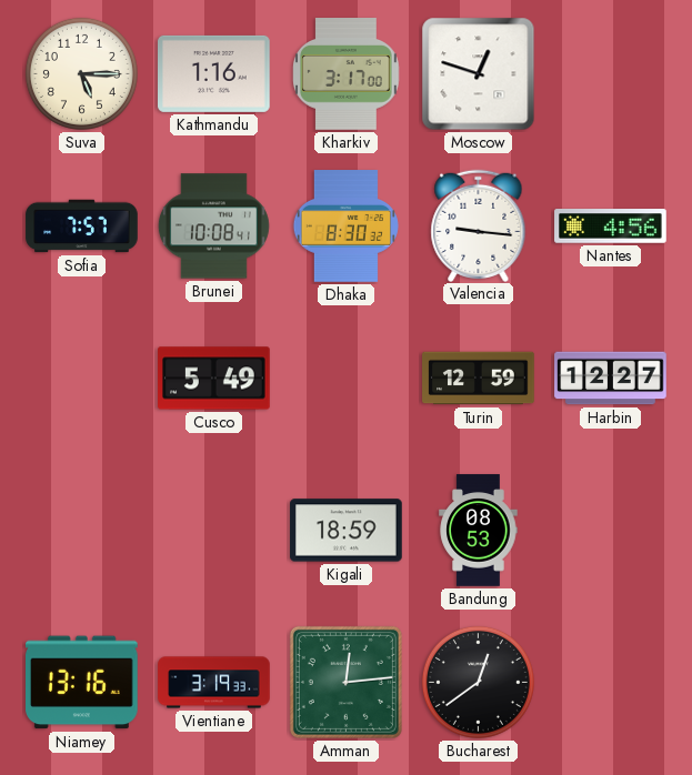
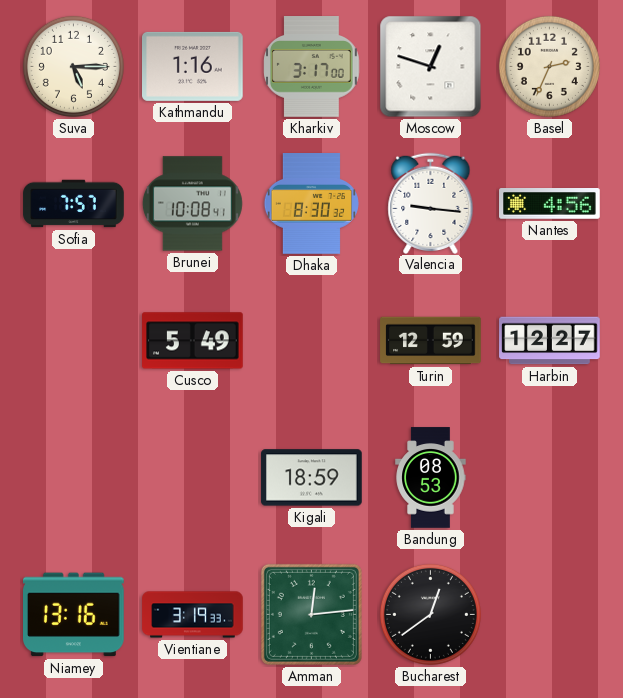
Basel: none -> 2:34 (549, 66)
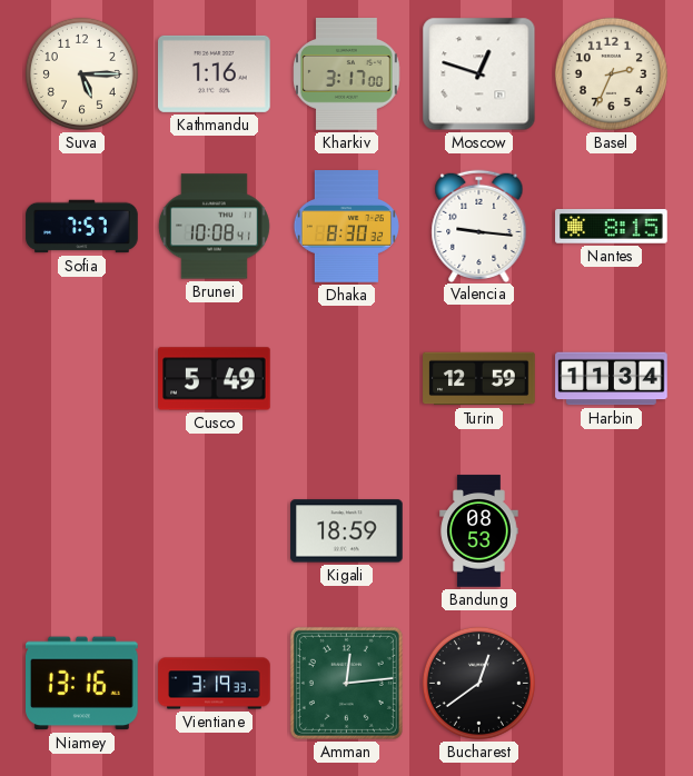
Nantes: 4:56 -> 8:15 (612, 227)
Harbin: 12:27 -> 11:34 (612, 379)
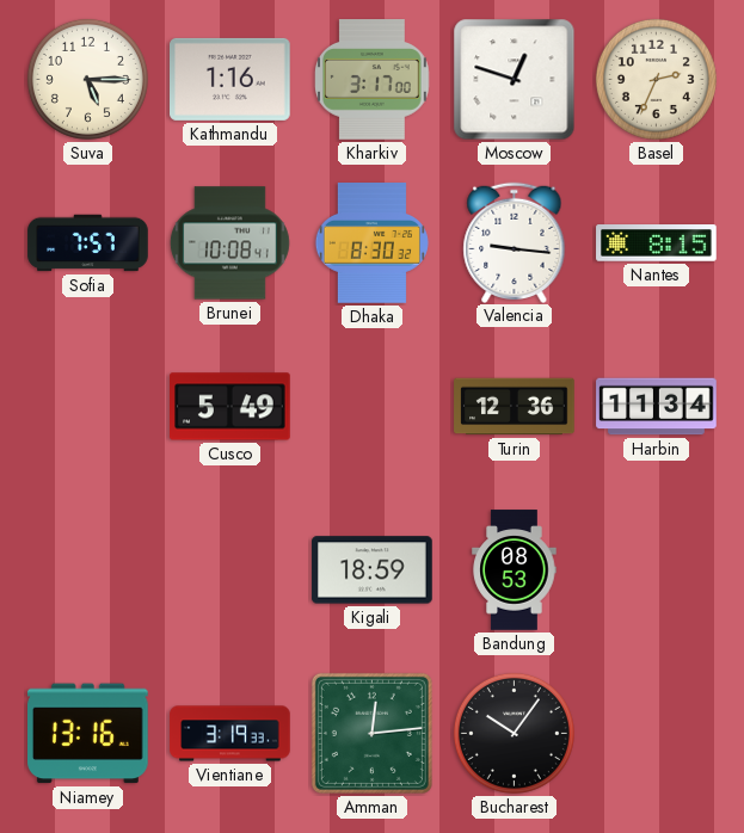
Turin: 12:59 -> 12:36 (515, 407)
Bucharest: 12:39 -> 10:06 (514, 733)
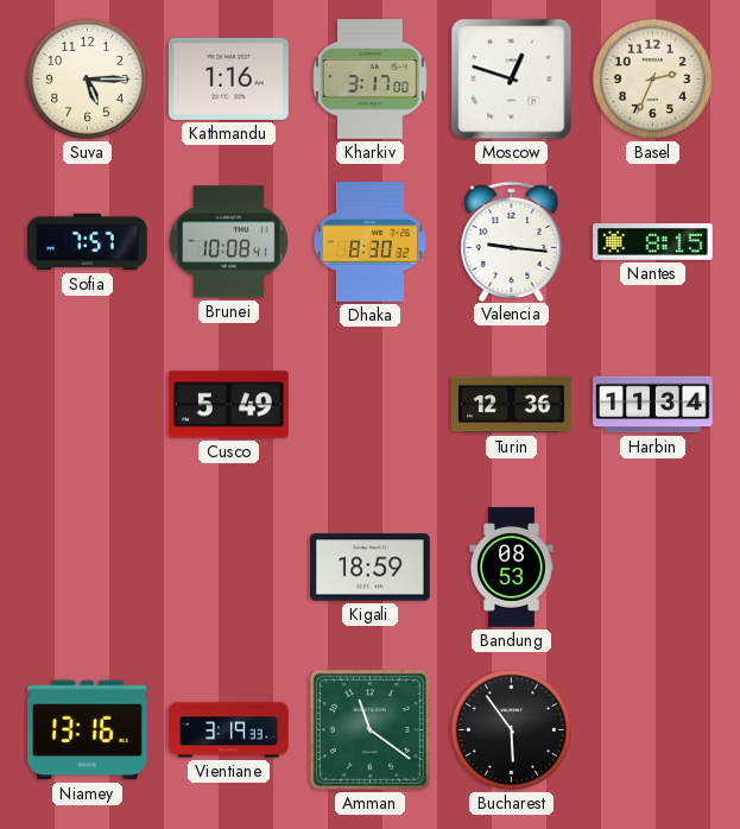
Amman: 12:14 -> 11:21 (369, 729)
Bucharest: 10:06 -> 5:54 (511, 729)
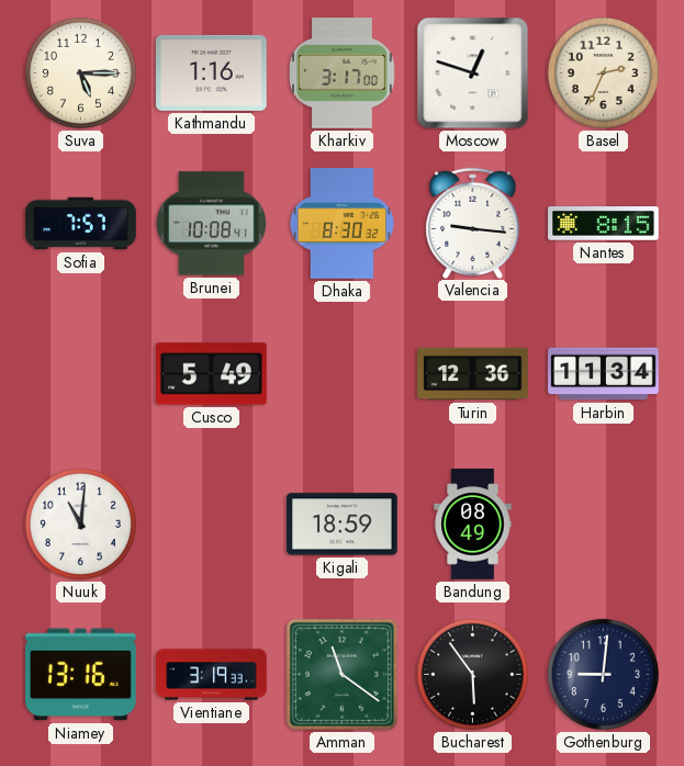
Nuuk: none -> 11:01 (80, 523)
Bandung: 08:53 -> 08:49 (473, 525)
Gothenburg: none -> 9:01 (603, 674)
